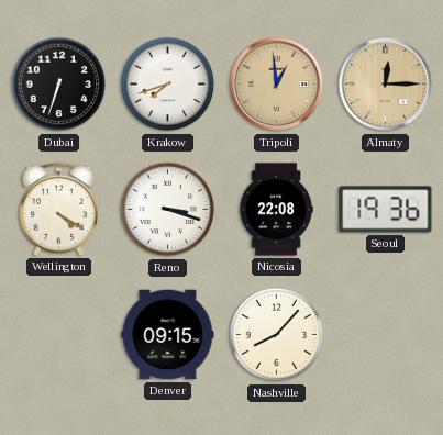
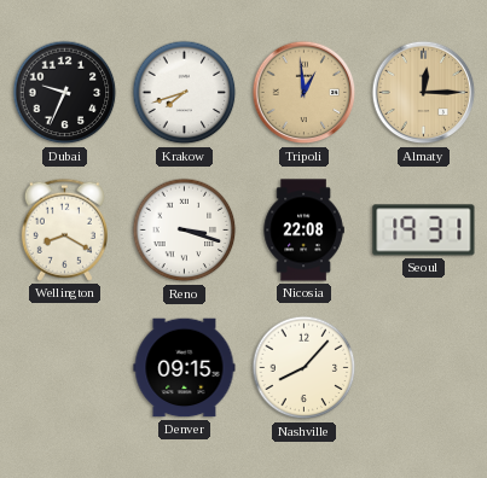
Dubai: 6:33 -> 9:34 (65, 93)
Wellington: 4:20 -> 8:20 (64, 229)
Seoul: 19:36 -> 19:31 (424, 231)
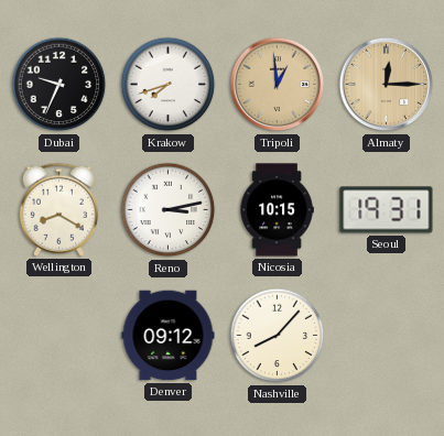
Reno: 3:18 -> 3:13 (169, 210)
Nicosia: 22:08 -> 10:15 (277, 210)
Denver: 09:15 -> 09:12 (169, 336)
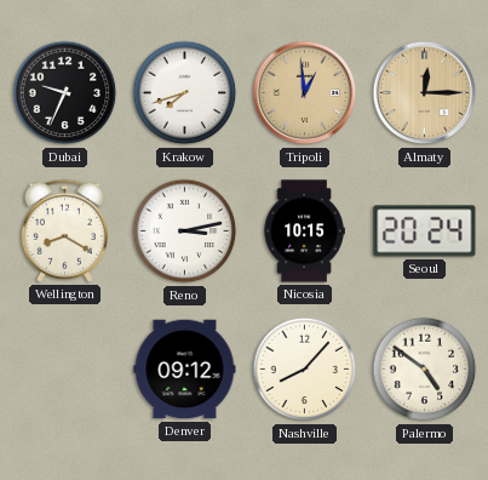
Seoul: 19:31 -> 20:24 (425, 232)
Palermo: none -> 4:51 (425, 370)
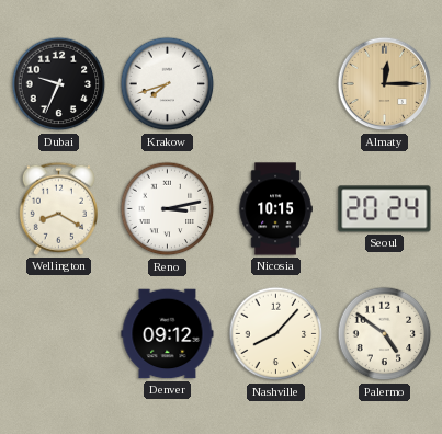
Tripoli: 12:59 -> none (305, 93)
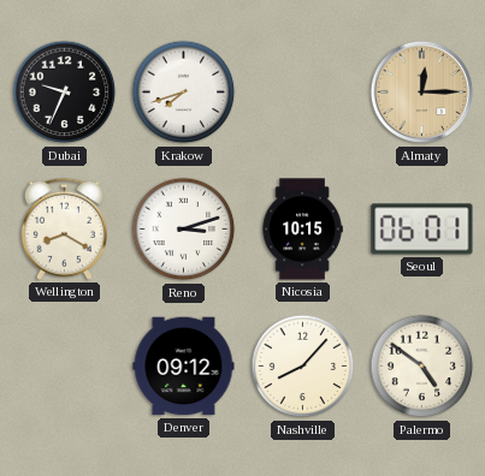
Reno: 3:13 -> 3:12 (184, 230)
Seoul: 20:24 -> 06:01 (422, 230)
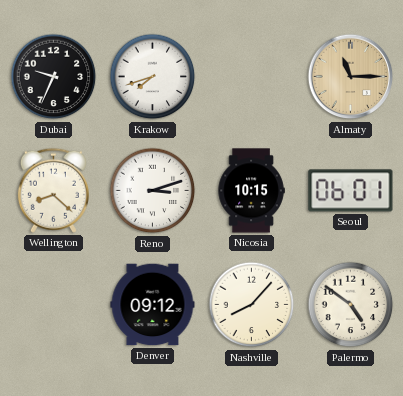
Almaty: 12:15 -> 11:15 (351, 77)
Wellington: 8:20 -> 8:22 (53, 190)
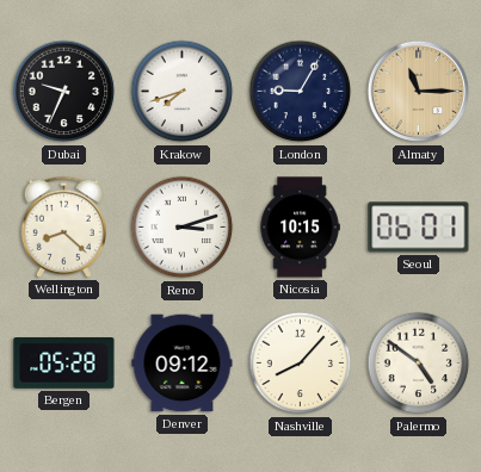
London: none -> 9:05 (301, 92)
Bergen: none -> 05:28 (64, 364)
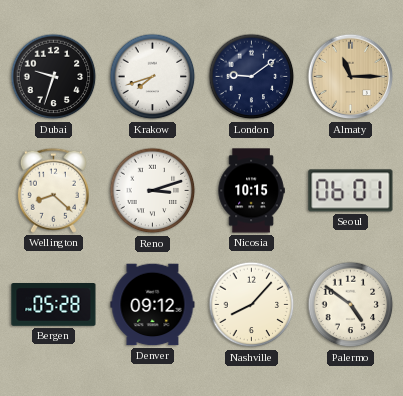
Dubai: 9:34 -> 9:33 (54, 77)
London: 9:05 -> 9:09 (252, 77)
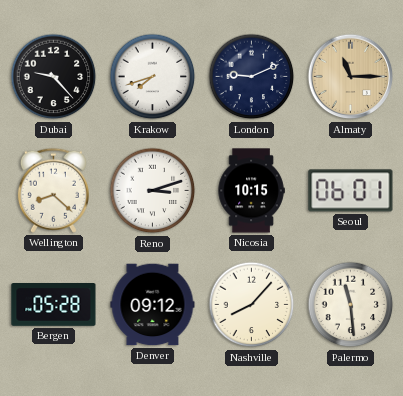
Dubai: 9:33 -> 9:23 (54, 77)
London: 9:09 -> 9:11 (252, 77)
Palermo: 4:51 -> 11:29 (351, 305)
